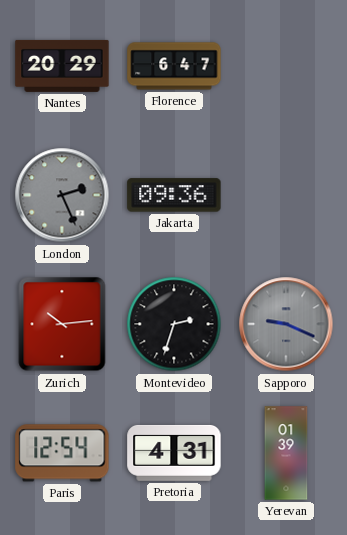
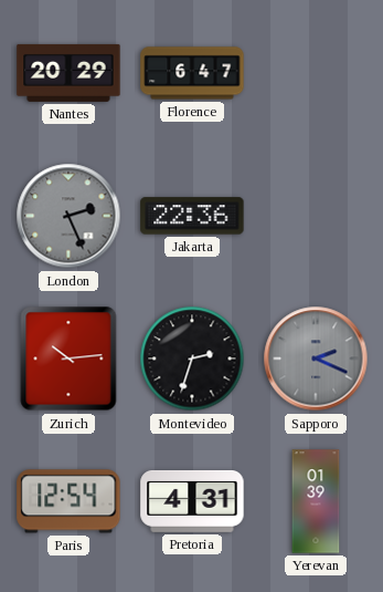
Jakarta: 09:36 -> 22:36 (192, 216)
Sapporo: 9:19 -> 2:19 (316, 359)
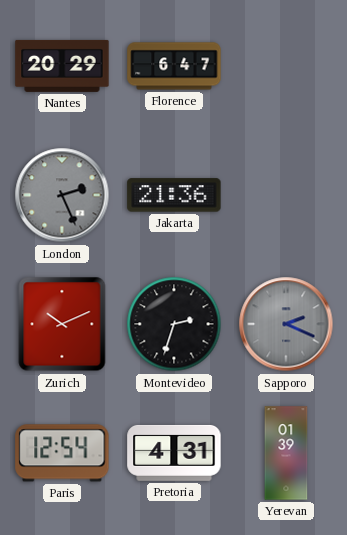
Jakarta: 22:36 -> 21:36 (174, 195)
Zurich: 10:14 -> 10:11 (62, 324)
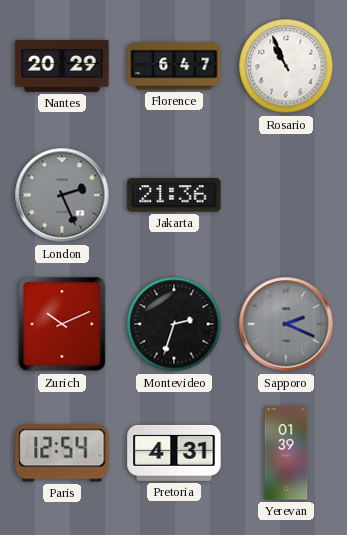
Rosario: none -> 10:56 (286, 66)
